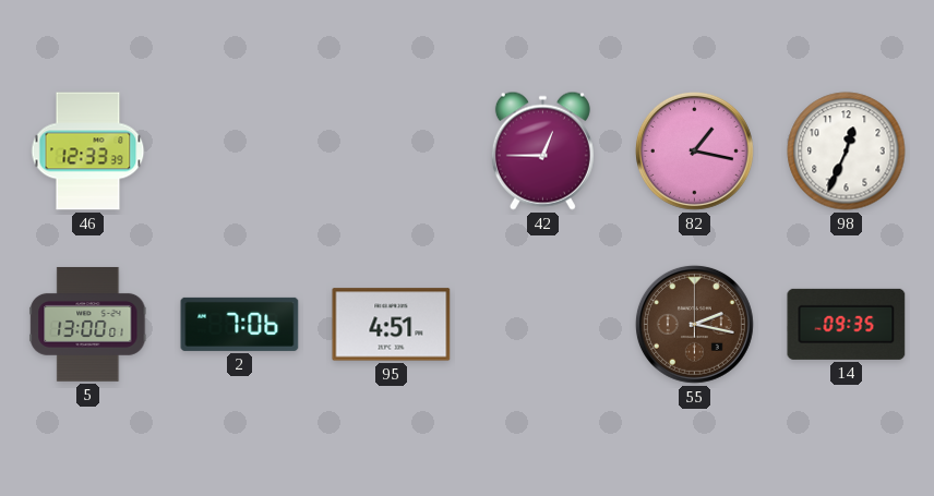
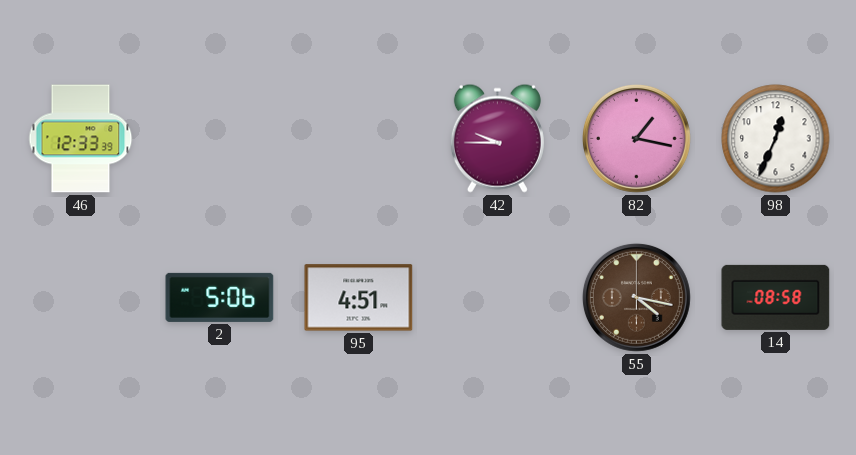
42: 12:45 -> 9:45 (497, 138)
5: 13:00 -> none (88, 324)
2: 7:06 -> 5:06 (220, 297)
55: 2:17 -> 4:17 (636, 297)
14: 09:35 -> 08:58 (776, 297)
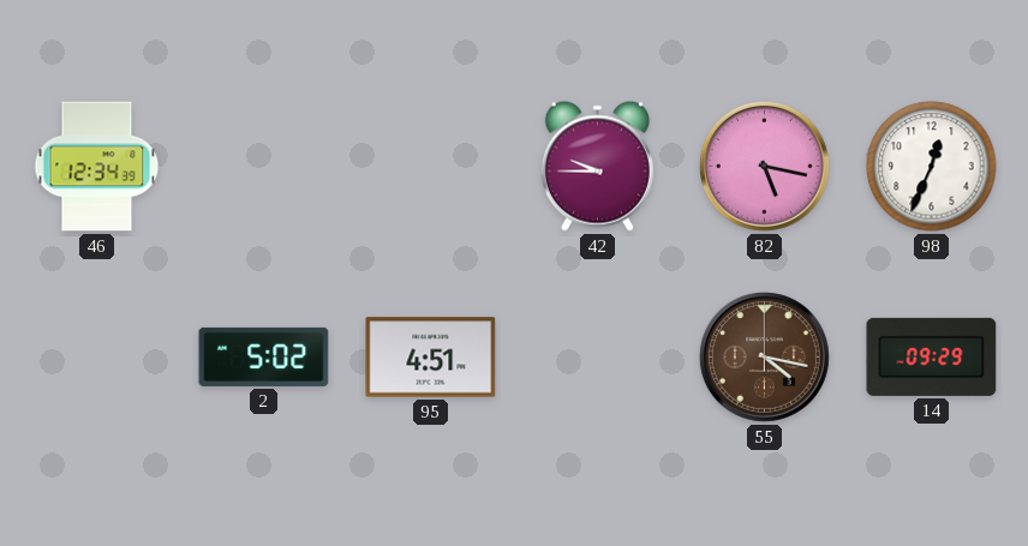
46: 12:33 -> 12:34 (97, 167)
82: 1:17 -> 5:17 (764, 166)
2: 5:06 -> 5:02 (264, 356)
14: 08:58 -> 09:29 (932, 356)
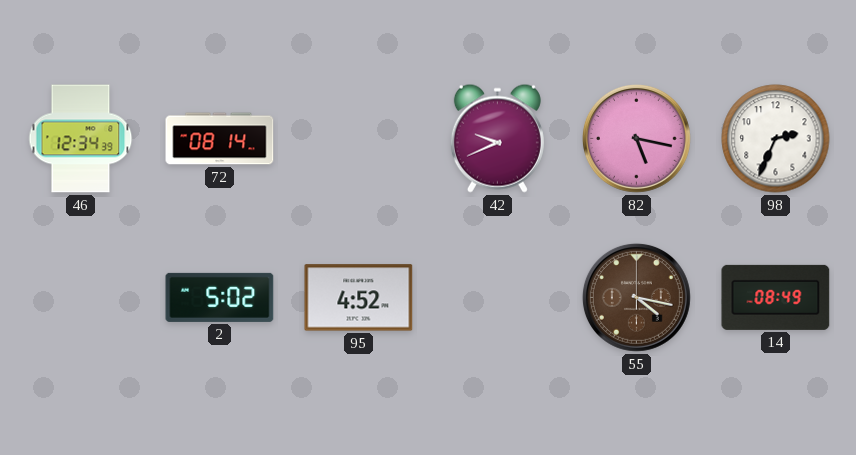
72: none -> 08:14 (220, 139)
42: 9:45 -> 9:41 (497, 138)
98: 12:34 -> 2:34 (776, 139)
95: 4:51 -> 4:52 (359, 298)
14: 09:29 -> 08:49 (776, 297)
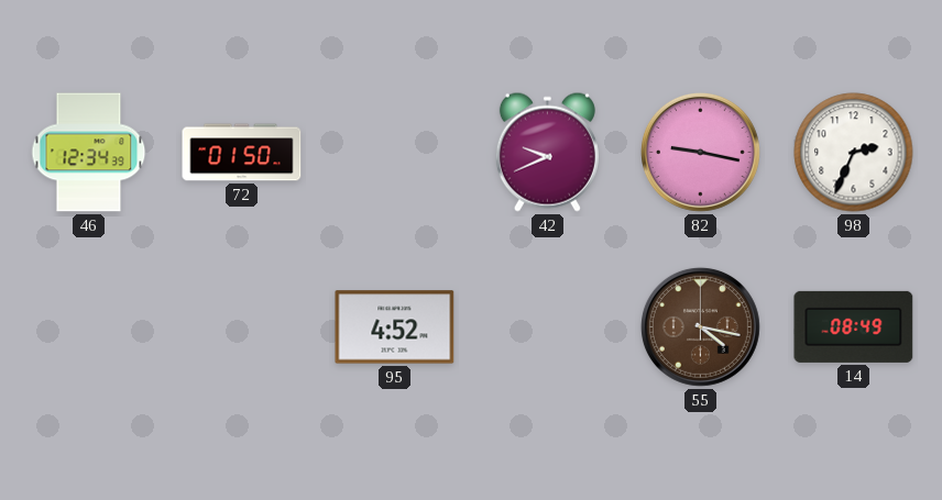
72: 08:14 -> 01:50 (242, 153)
82: 5:17 -> 9:17 (700, 152)
2: 5:02 -> none (220, 297)
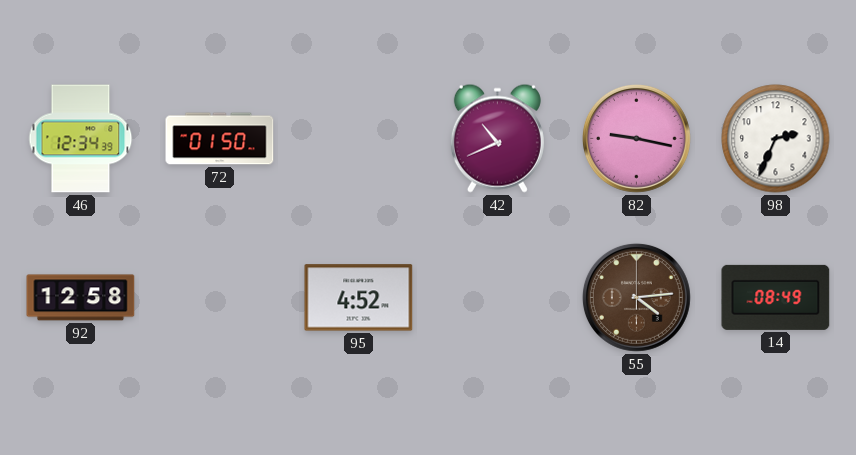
42: 9:41 -> 10:41 (497, 138)
92: none -> 12:58 (81, 298)
55: 4:17 -> 4:14 (636, 297)
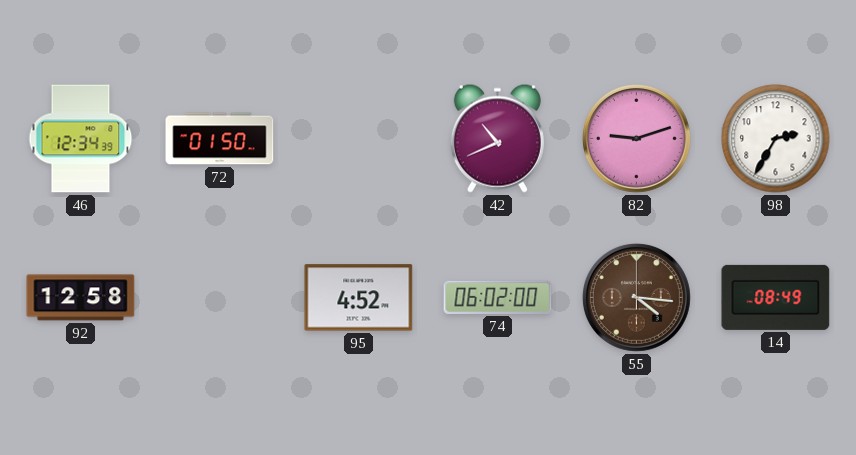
82: 9:17 -> 9:12 (636, 138)
98: 2:34 -> 2:35 (776, 139)
74: none -> 06:02 (498, 297)
55: 4:14 -> 4:16 (636, 297)
